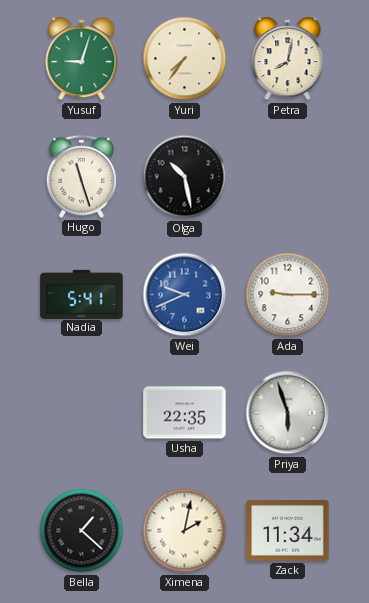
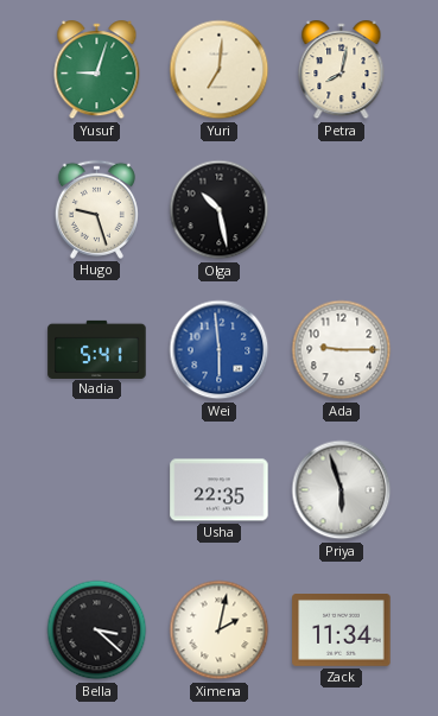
Yuri: 7:36 -> 7:01 (220, 70)
Hugo: 11:27 -> 9:27 (96, 209)
Wei: 9:41 -> 5:59 (220, 350)
Bella: 1:22 -> 3:22 (97, 631)
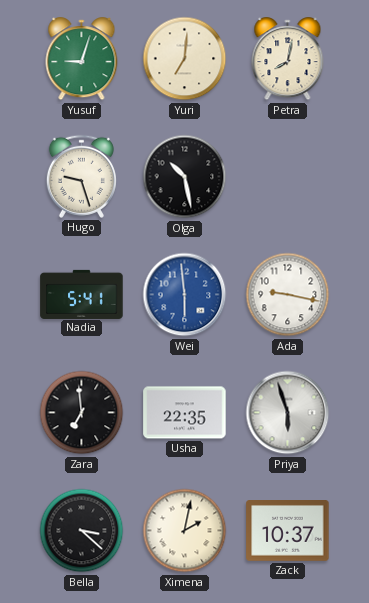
Ada: 9:15 -> 9:17 (288, 295)
Zara: none -> 6:59 (82, 413)
Zack: 11:34 -> 10:37 (288, 531)
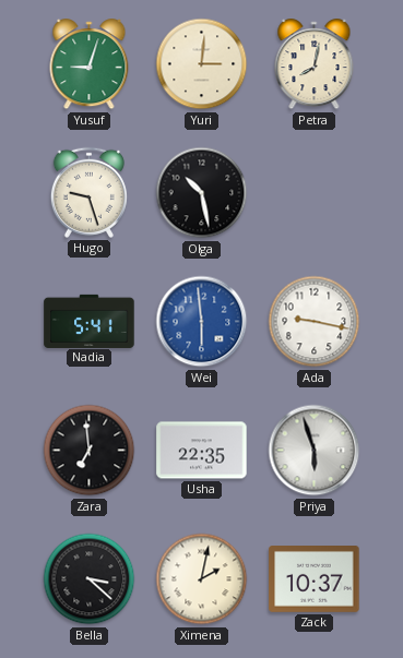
Yuri: 7:01 -> 3:01 (202, 64)
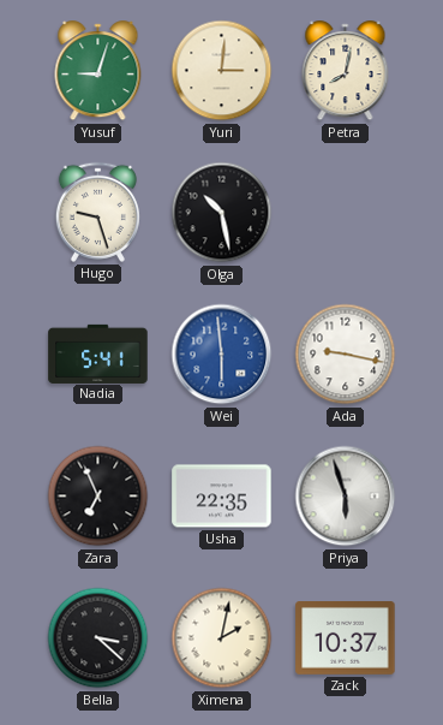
Zara: 6:59 -> 6:56 (98, 497)
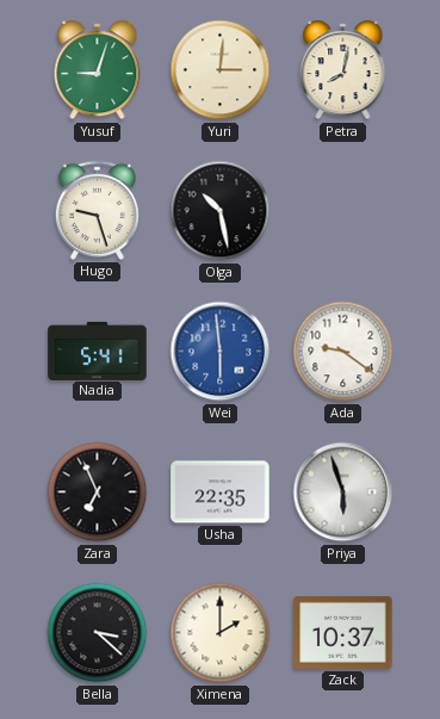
Ada: 9:17 -> 9:21 (343, 352)
Ximena: 2:02 -> 2:00 (221, 633)
